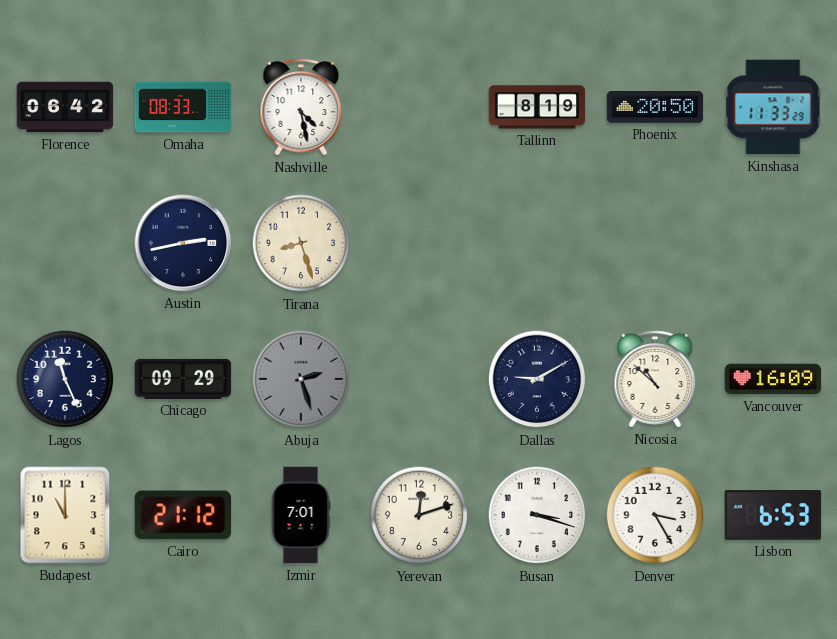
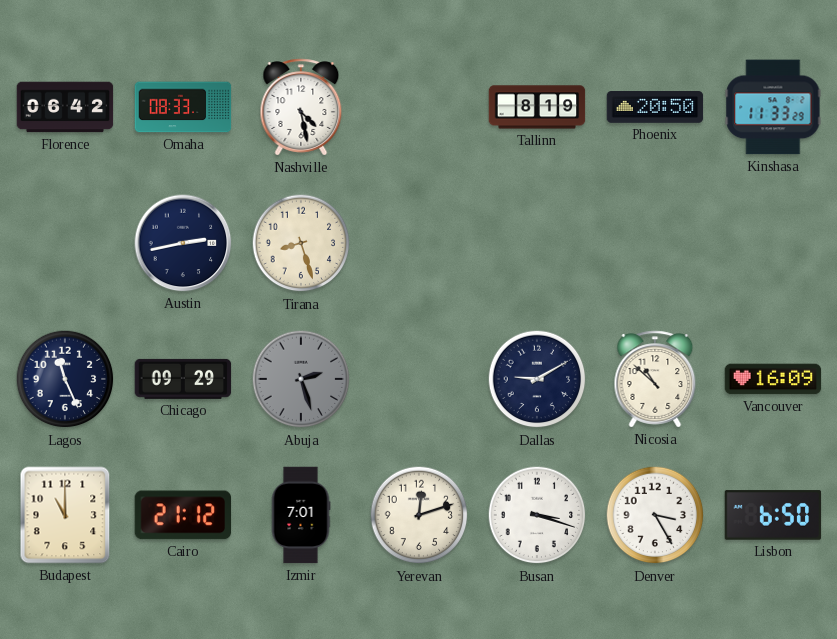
Lisbon: 6:53 -> 6:50 (773, 515)
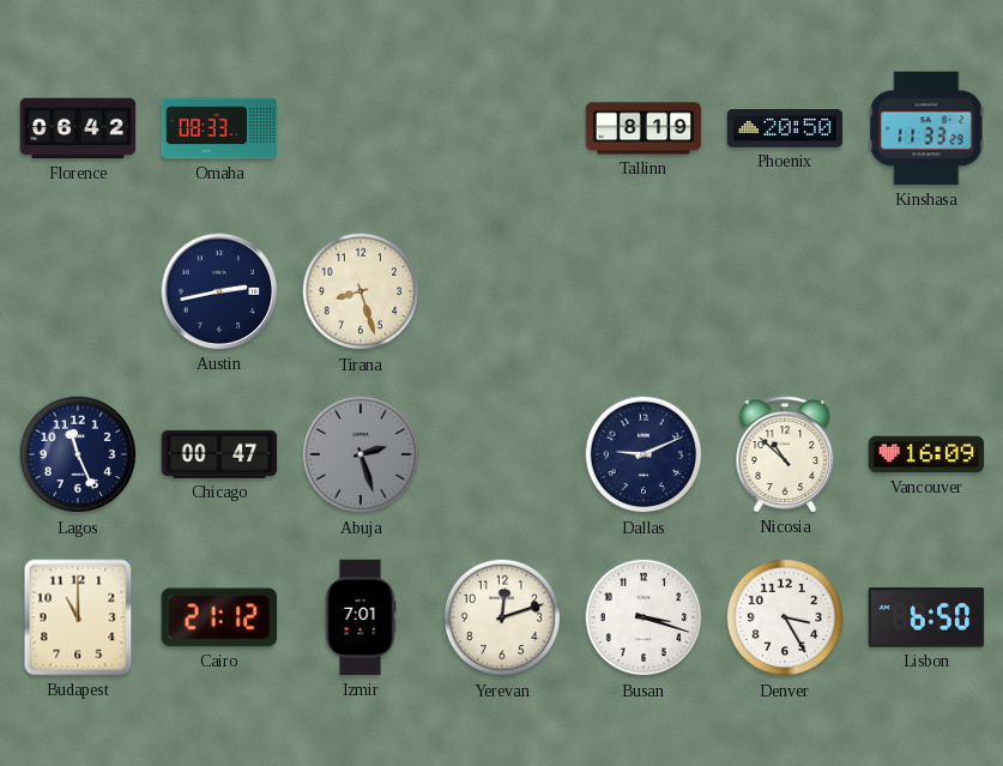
Nashville: 4:28 -> none (301, 107)
Chicago: 09:29 -> 00:47 (219, 454)
Dallas: 9:10 -> 9:11 (644, 454)
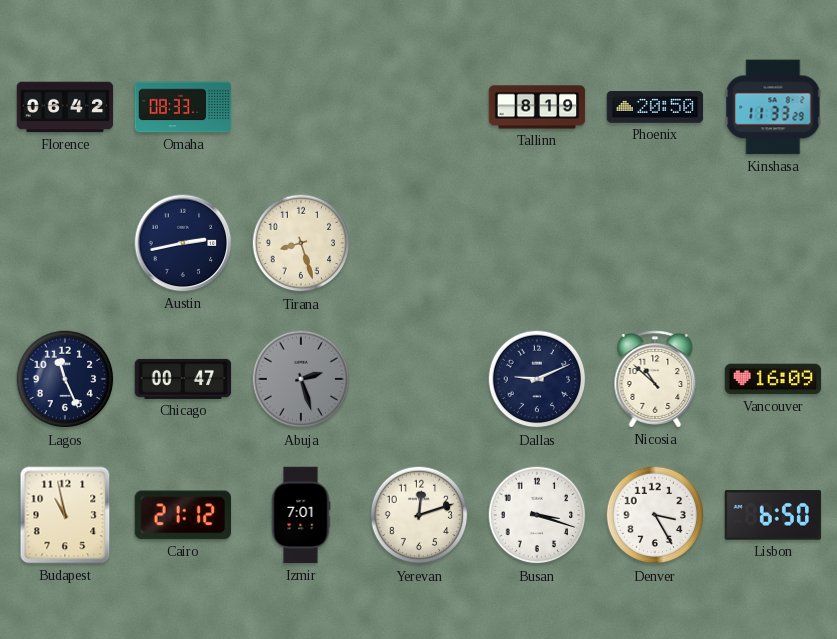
Budapest: 11:00 -> 10:58 (65, 515)
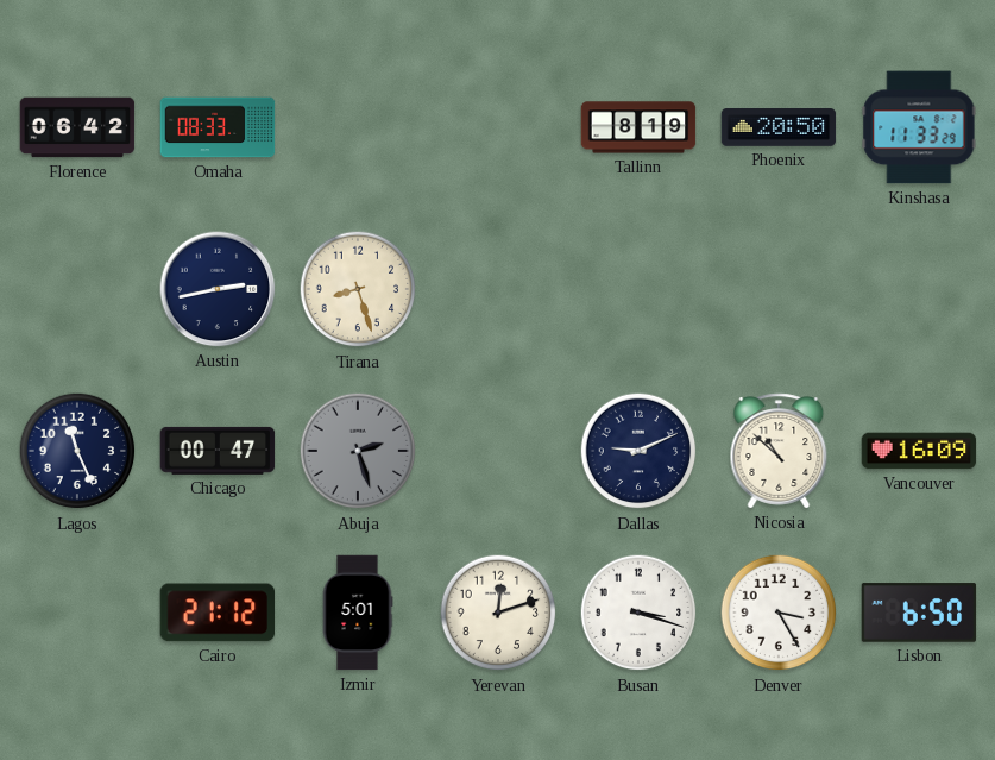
Budapest: 10:58 -> none (65, 515)
Izmir: 7:01 -> 5:01 (358, 613)
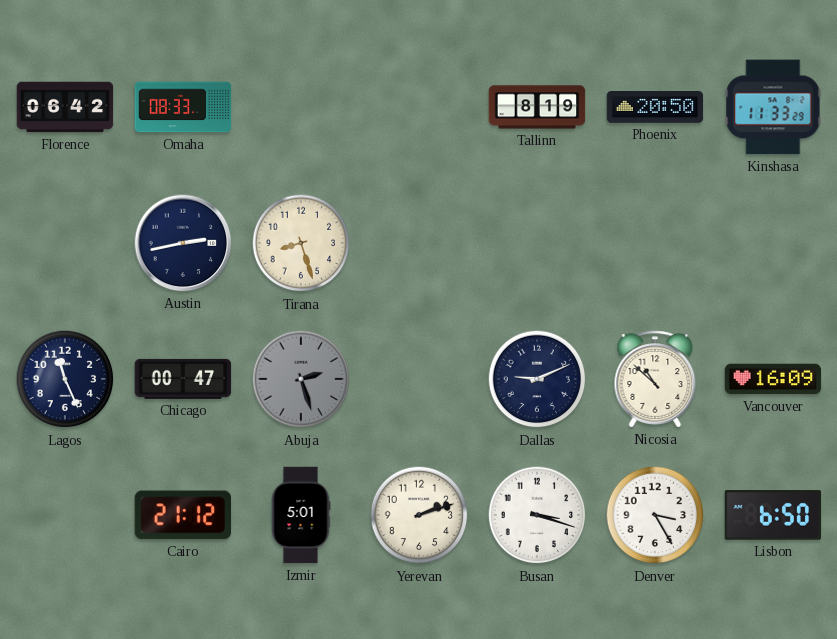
Yerevan: 12:12 -> 2:12 (419, 515)
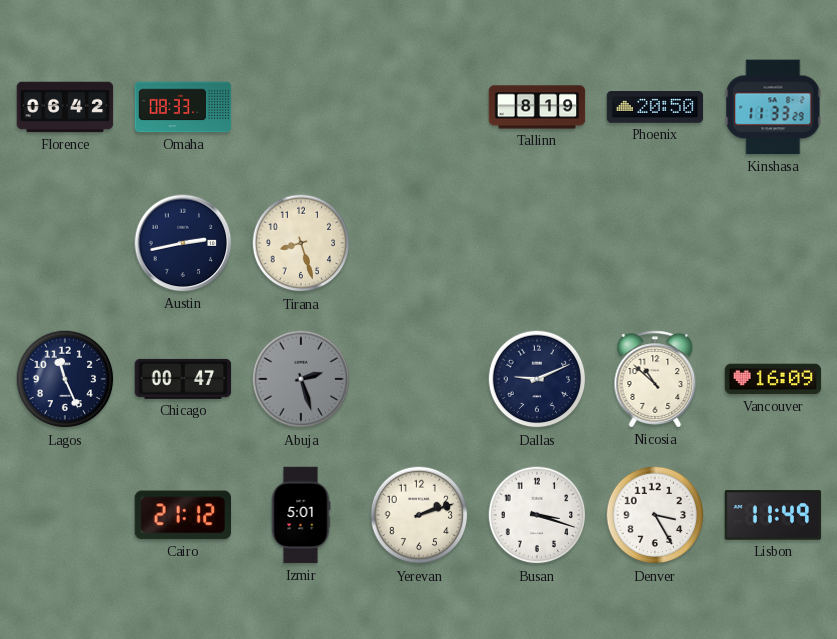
Lisbon: 6:50 -> 11:49 (773, 515)
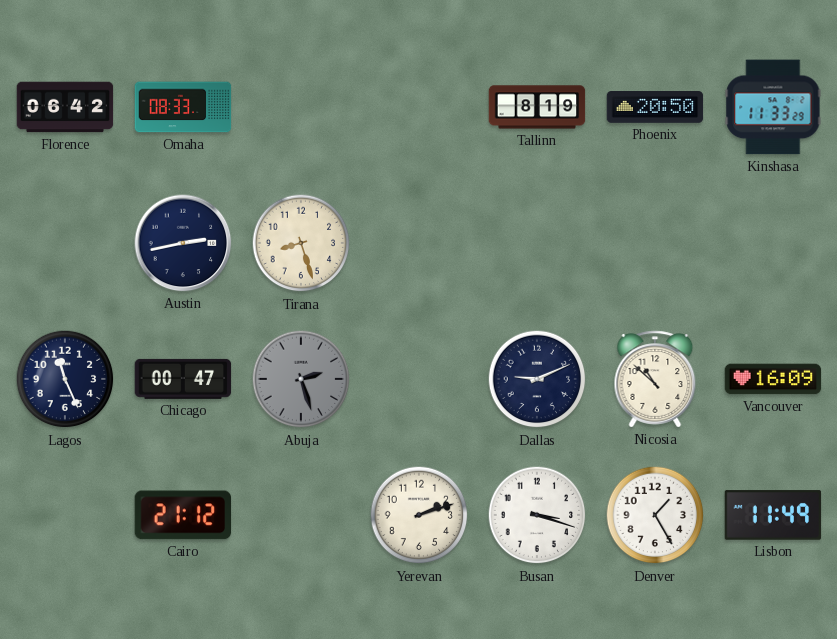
Izmir: 5:01 -> none (301, 515)
Denver: 3:25 -> 1:25 (655, 515)
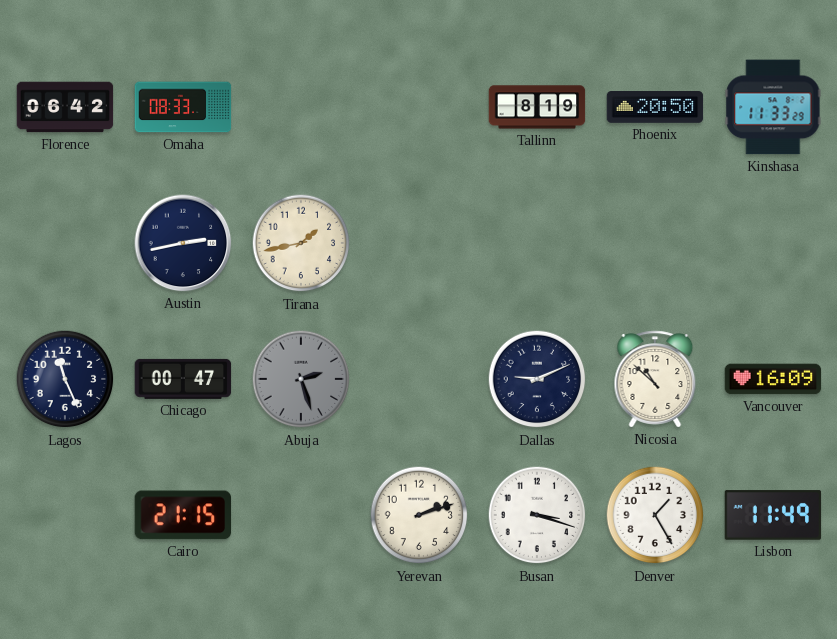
Tirana: 8:27 -> 1:43 (301, 243)
Cairo: 21:12 -> 21:15 (183, 515)
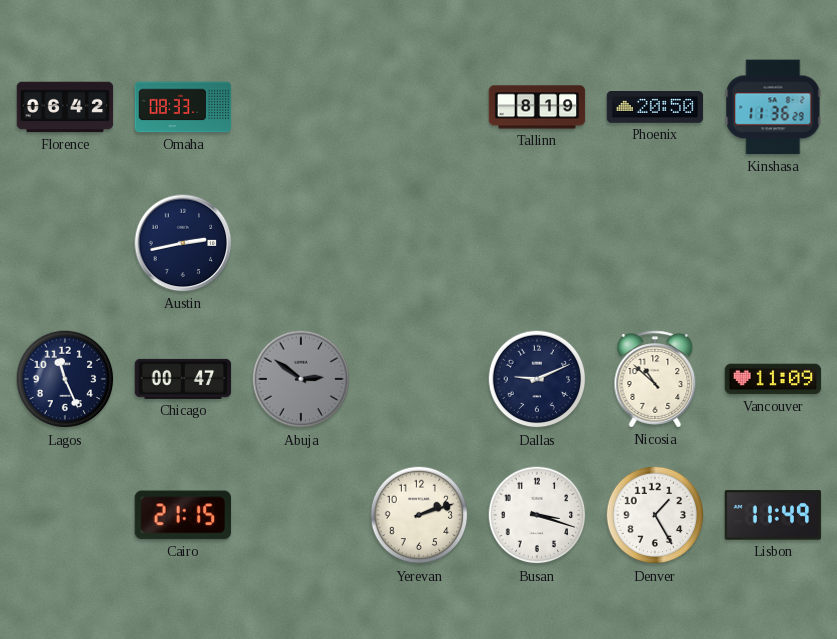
Kinshasa: 11:33 -> 11:36 (773, 107)
Tirana: 1:43 -> none (301, 243)
Abuja: 2:27 -> 2:51 (301, 379)
Vancouver: 16:09 -> 11:09 (773, 379)
